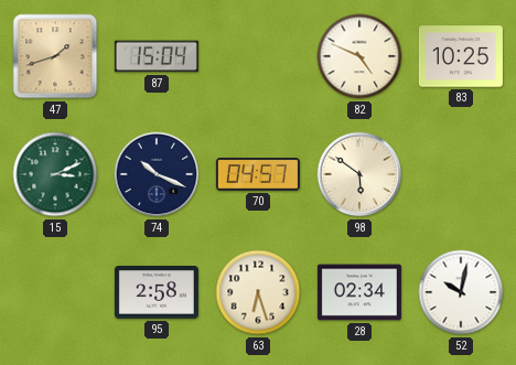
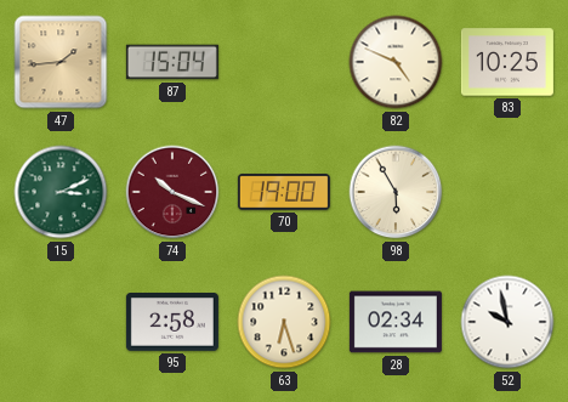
47: 1:42 -> 1:44 (61, 62)
74 dial: navy -> burgundy (172, 192)
70: 04:57 -> 19:00 (284, 193)
98: 5:51 -> 5:55 (396, 192)
52: 10:02 -> 9:58 (507, 322)
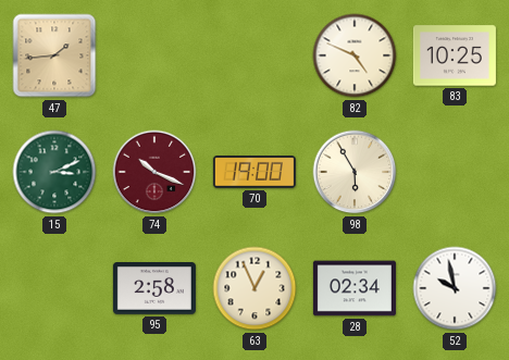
87: 15:04 -> none (172, 62)
63: 6:27 -> 12:56 (254, 288)
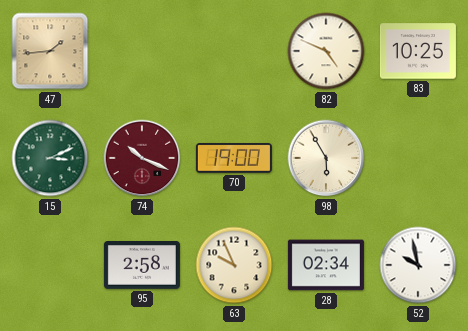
63: 12:56 -> 9:56 (234, 265)
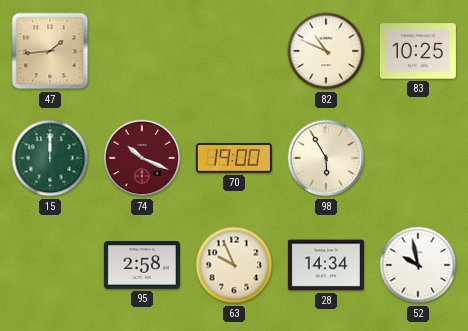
82: 4:49 -> 10:49 (326, 51)
15: 3:11 -> 12:00 (50, 158)
28: 02:34 -> 14:34 (326, 265)
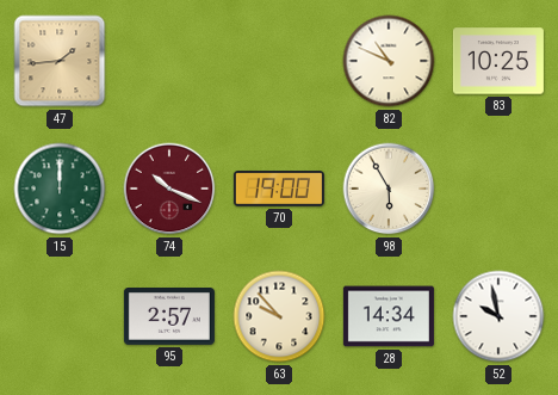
95: 2:58 -> 2:57 (169, 317)
63: 9:56 -> 9:53 (279, 316)
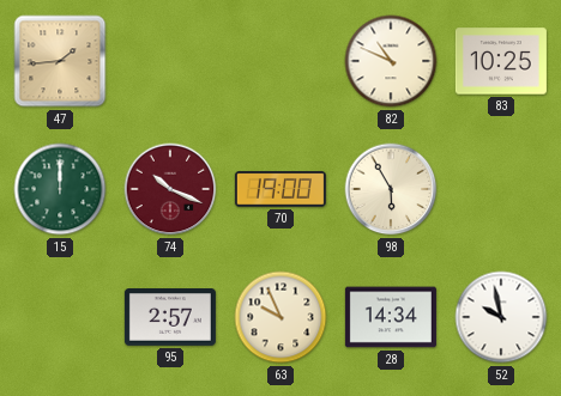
63: 9:53 -> 9:56 (280, 317)
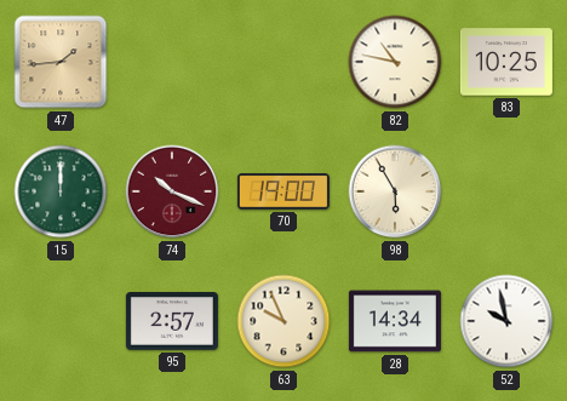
82: 10:49 -> 10:47 (395, 62)
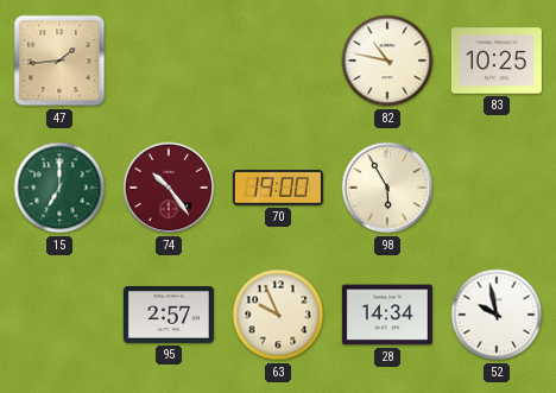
15: 12:00 -> 7:00 (59, 188)
74: 10:19 -> 10:24 (169, 188)
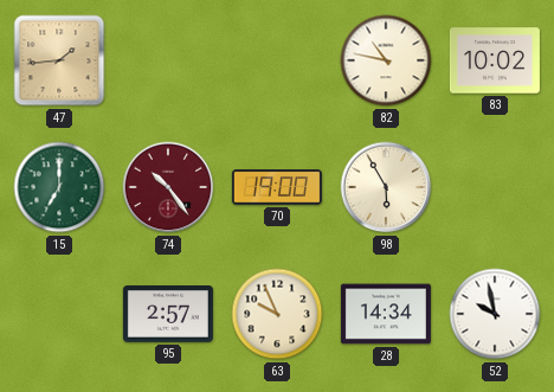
83: 10:25 -> 10:02 (495, 60)
